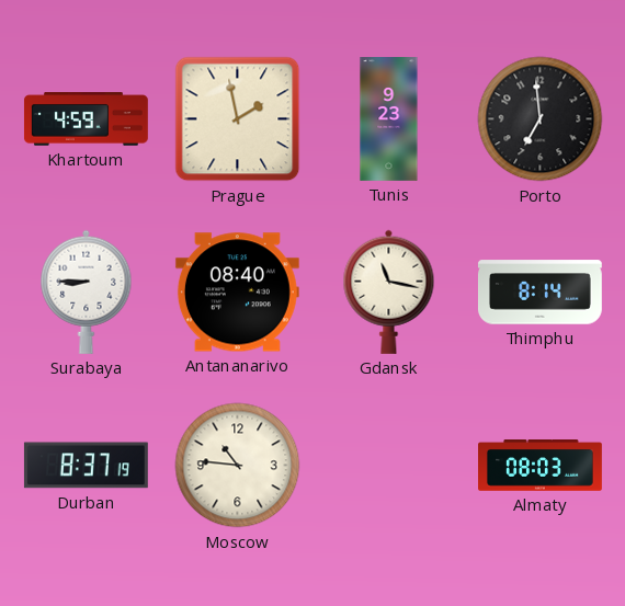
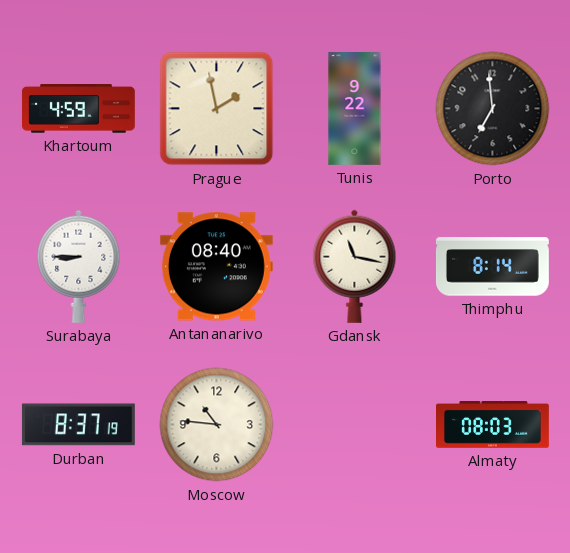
Tunis: 9:23 -> 9:22 (355, 109)
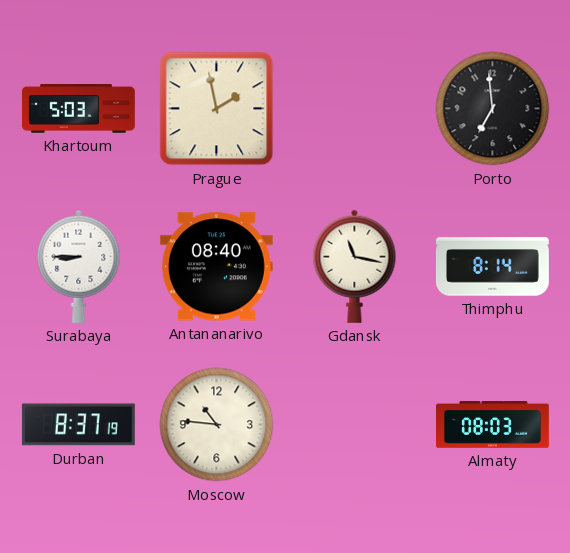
Khartoum: 4:59 -> 5:03 (78, 109)
Tunis: 9:22 -> none (355, 109)
